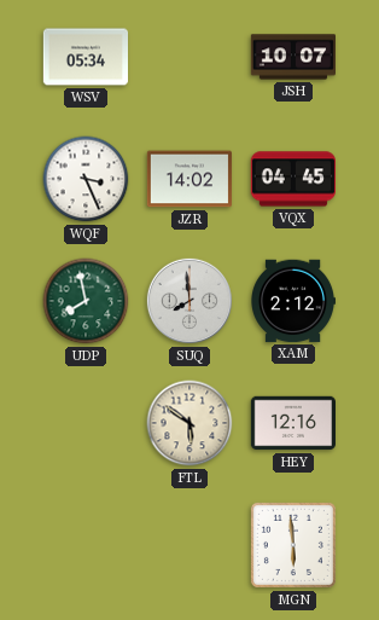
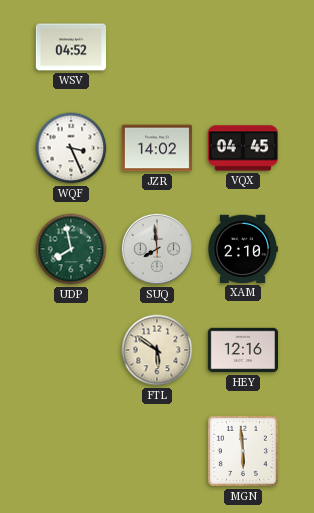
WSV: 05:34 -> 04:52 (70, 47)
JSH: 10:07 -> none (293, 57)
XAM: 2:12 -> 2:10 (242, 249)
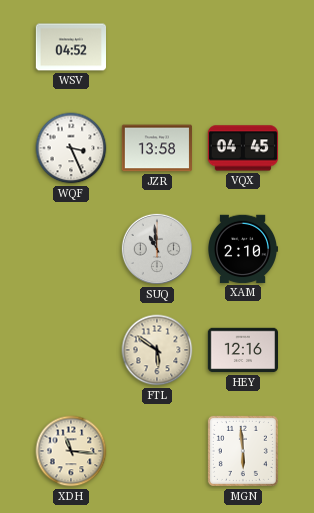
JZR: 14:02 -> 13:58 (156, 148)
UDP: 7:58 -> none (71, 249)
SUQ: 7:59 -> 10:59 (157, 249)
XDH: none -> 11:16 (71, 451)
